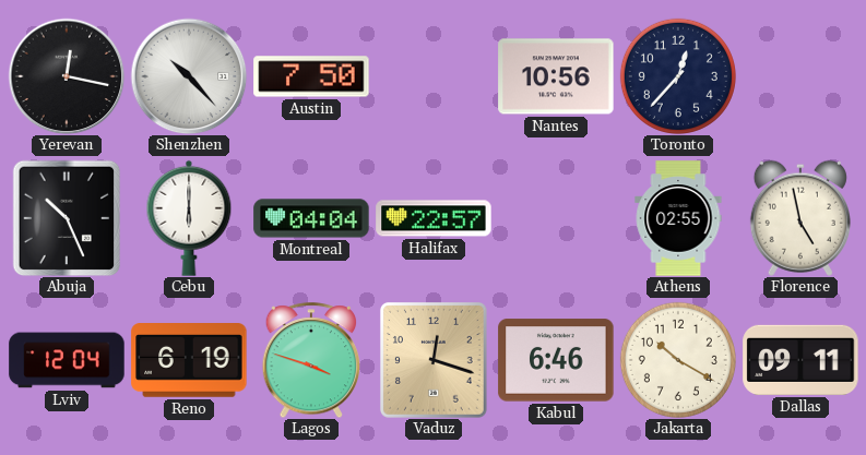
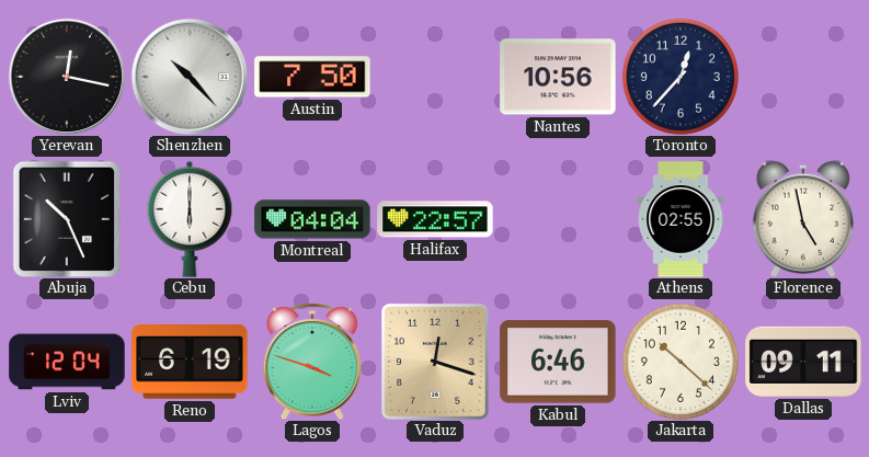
Jakarta: 10:20 -> 10:22 (681, 362)
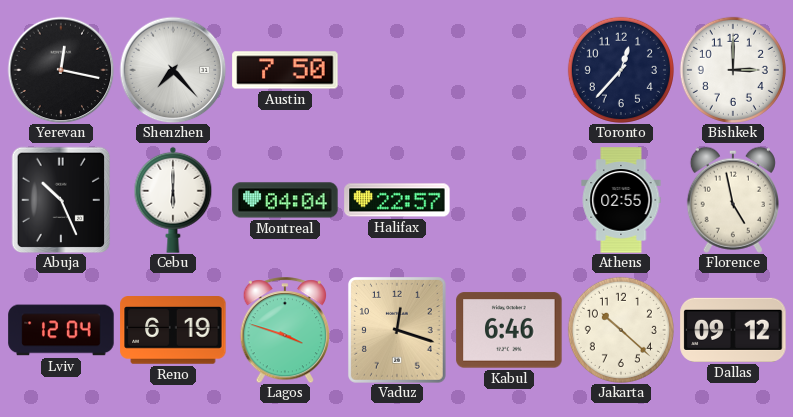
Shenzhen: 10:23 -> 7:23 (173, 70)
Nantes: 10:56 -> none (558, 77)
Bishkek: none -> 3:00 (733, 70)
Dallas: 09:11 -> 09:12 (733, 330)
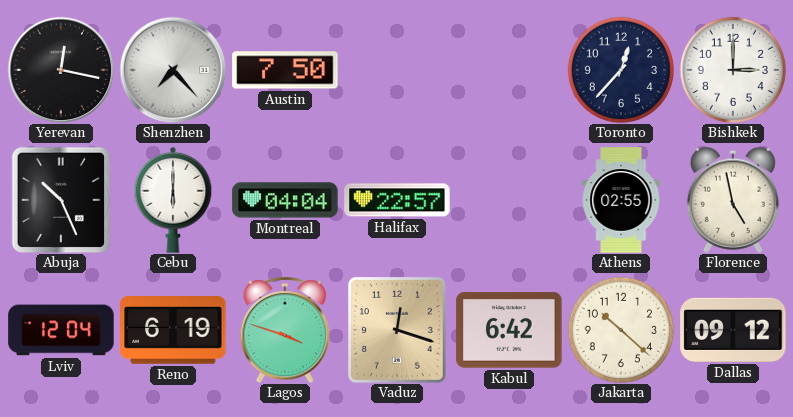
Kabul: 6:46 -> 6:42 (509, 330)
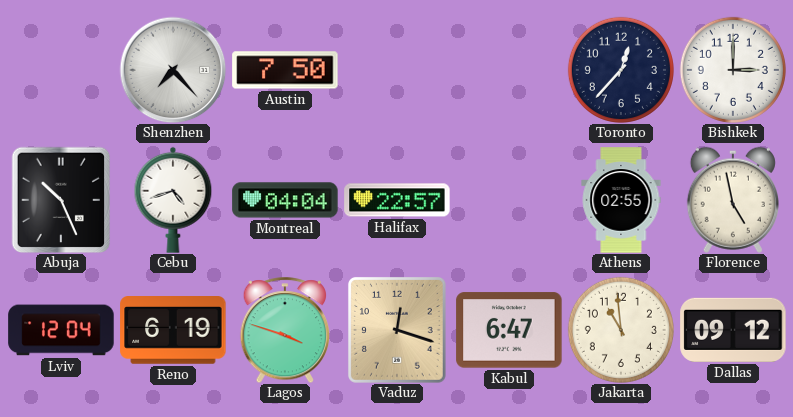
Yerevan: 12:17 -> none (61, 70)
Cebu: 6:00 -> 4:42 (173, 200)
Kabul: 6:42 -> 6:47 (509, 330)
Jakarta: 10:22 -> 10:59 (621, 330)
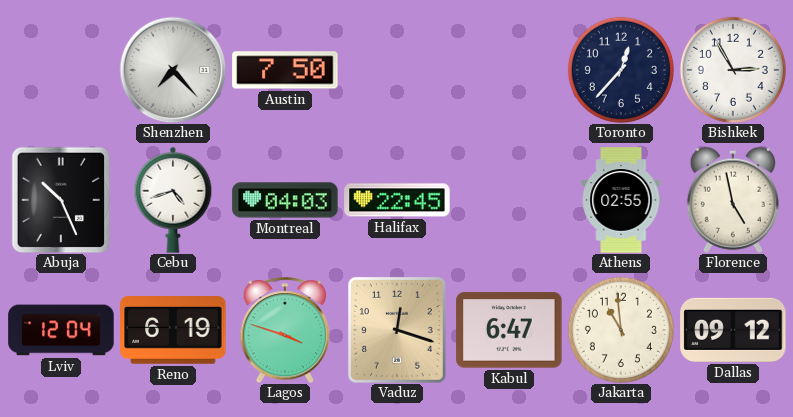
Bishkek: 3:00 -> 2:55 (733, 70)
Montreal: 04:04 -> 04:03 (285, 200)
Halifax: 22:57 -> 22:45 (397, 200)
